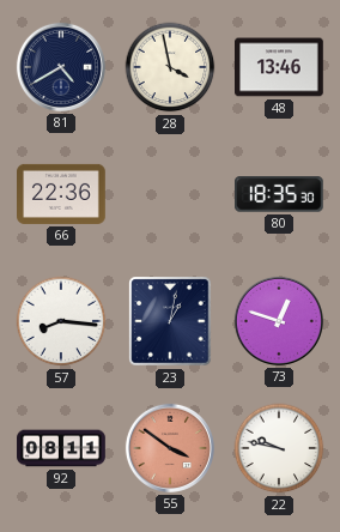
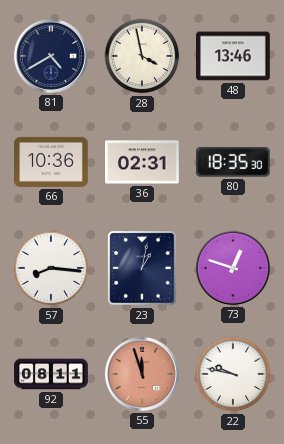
66: 22:36 -> 10:36 (51, 162)
36: none -> 02:31 (143, 162)
55: 3:51 -> 11:57 (142, 374)
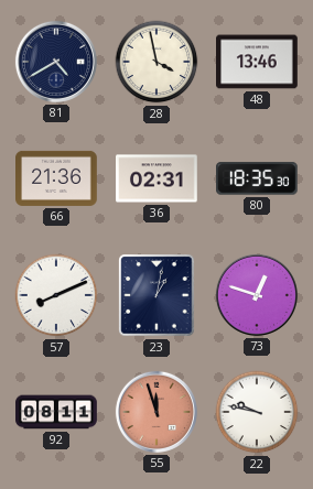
66: 10:36 -> 21:36 (56, 178)
57: 8:16 -> 8:11 (56, 295)
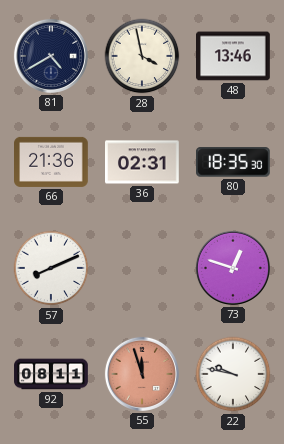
23: 1:02 -> none (156, 295)
